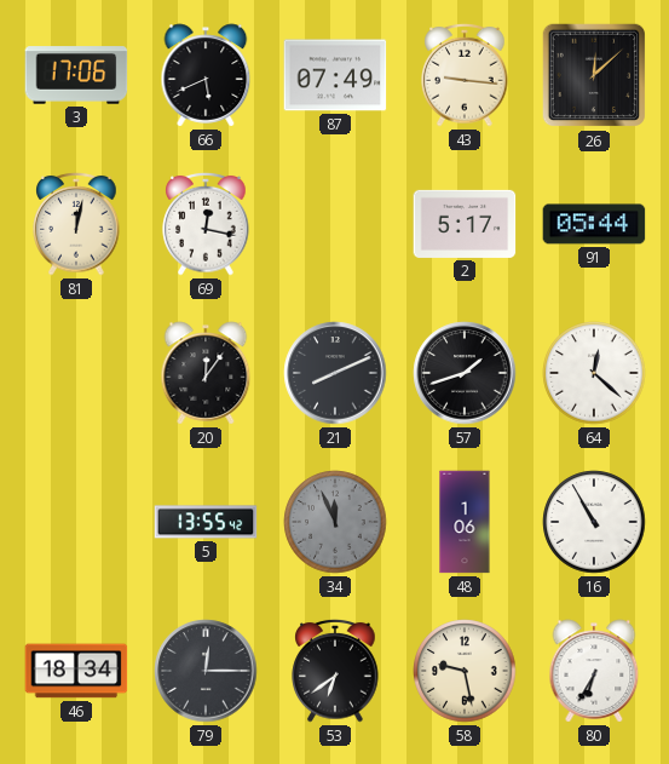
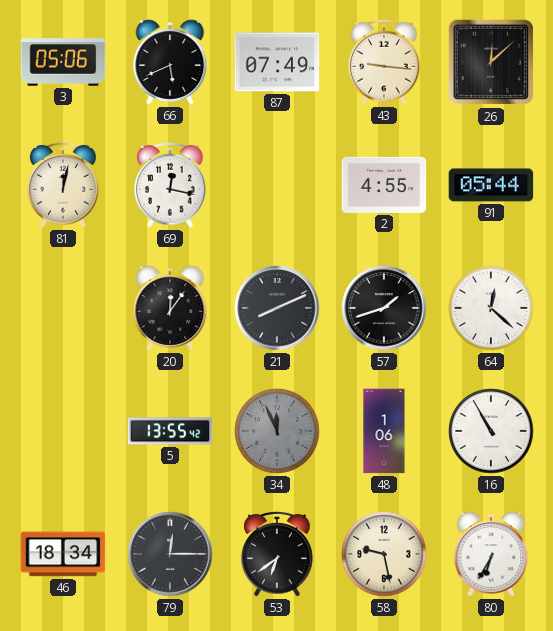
3: 17:06 -> 05:06 (63, 62)
2: 5:17 -> 4:55 (384, 185)
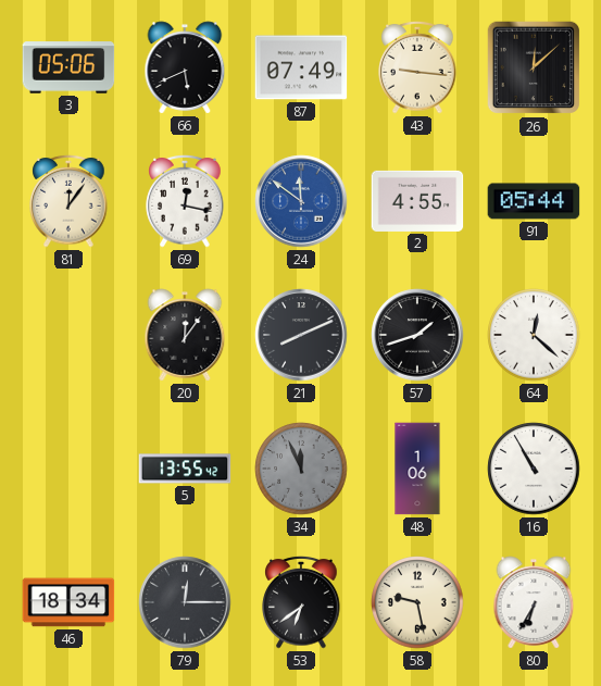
81: 12:02 -> 12:06 (68, 201)
24: none -> 11:51 (301, 201)
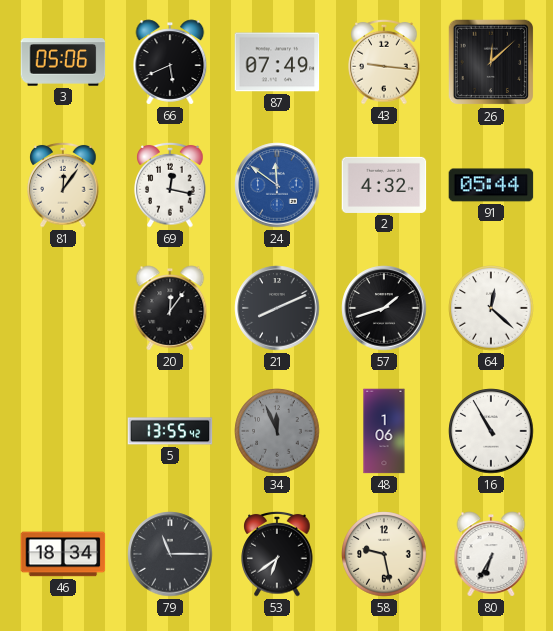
2: 4:55 -> 4:32 (384, 185)
79: 12:15 -> 11:15 (170, 554)
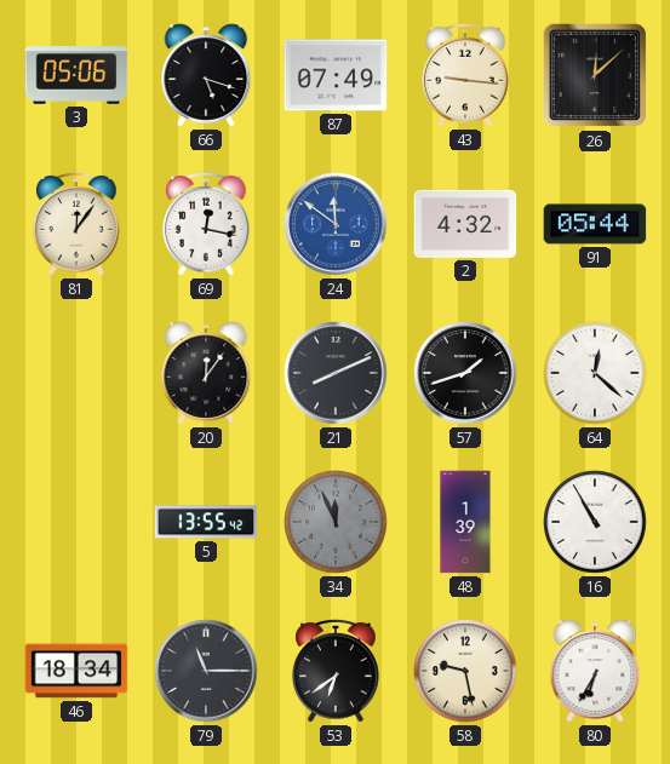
66: 5:41 -> 5:18 (206, 75)
48: 1:06 -> 1:39 (465, 522)
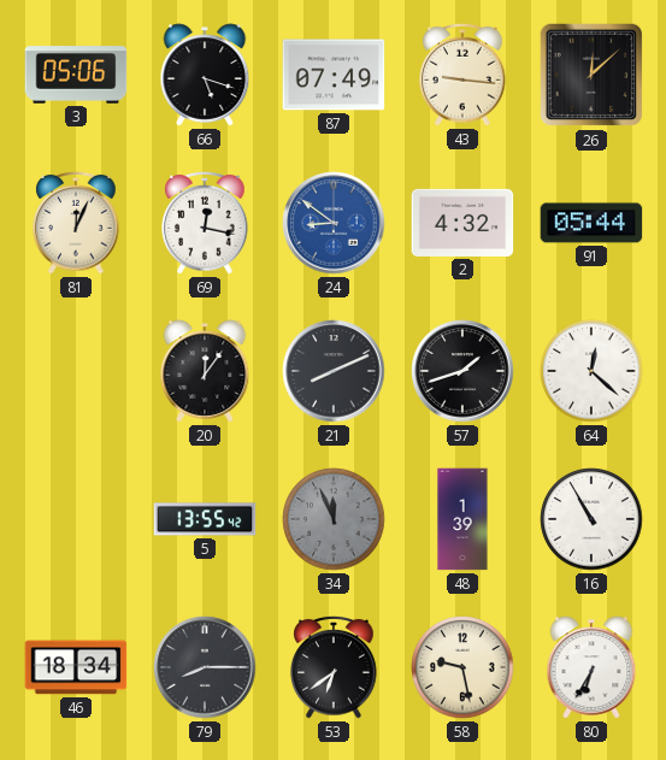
81: 12:06 -> 12:04 (76, 223)
24: 11:51 -> 8:51 (334, 223)
79: 11:15 -> 8:15 (205, 667)
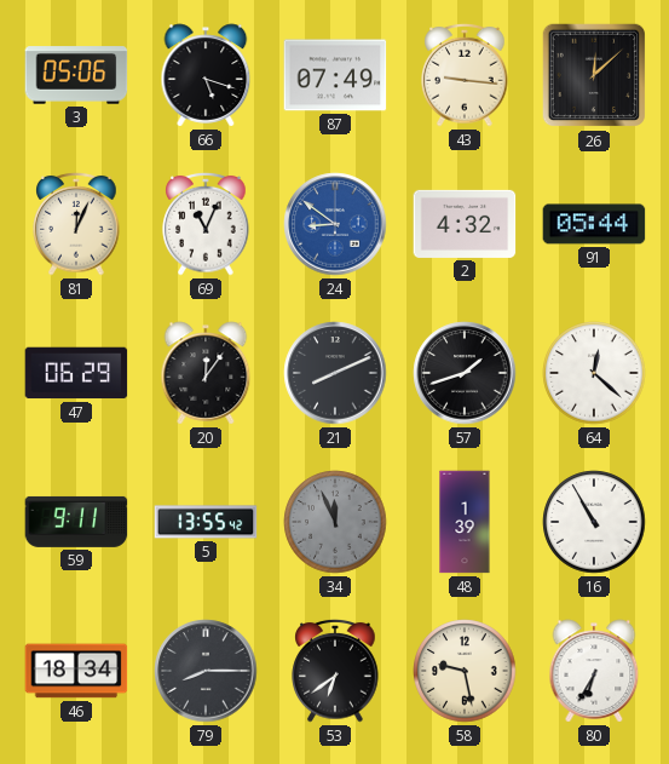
69: 12:17 -> 11:04 (206, 224)
47: none -> 06:29 (76, 373)
59: none -> 9:11 (76, 522)
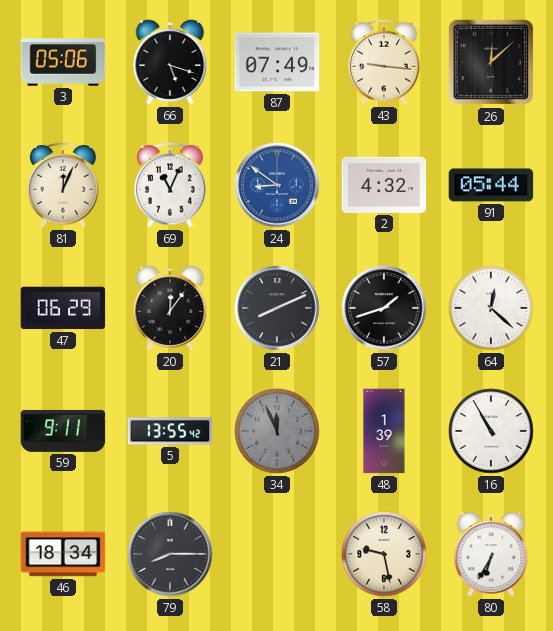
53: 6:39 -> none (335, 671)
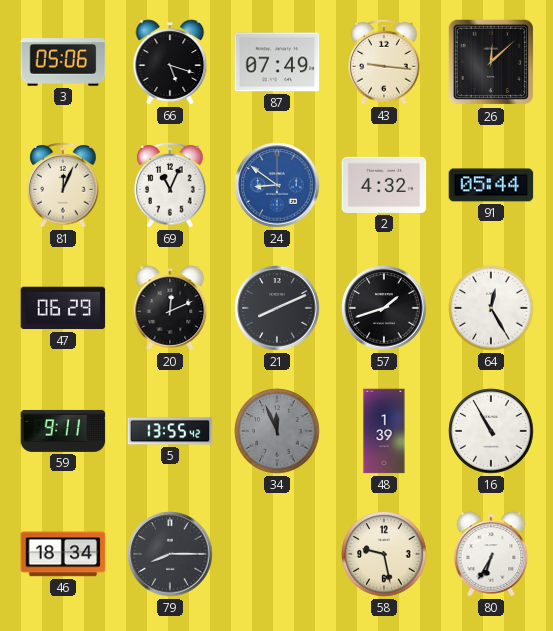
20: 12:06 -> 12:11 (170, 308)
64: 12:22 -> 12:25 (491, 308)
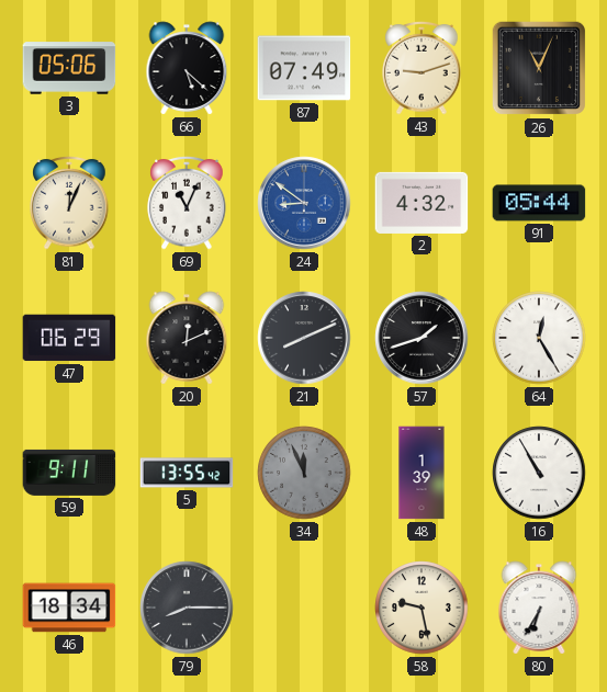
66: 5:18 -> 5:22 (187, 68)
43: 9:16 -> 9:12 (421, 68)
26: 12:08 -> 11:04 (539, 68)
